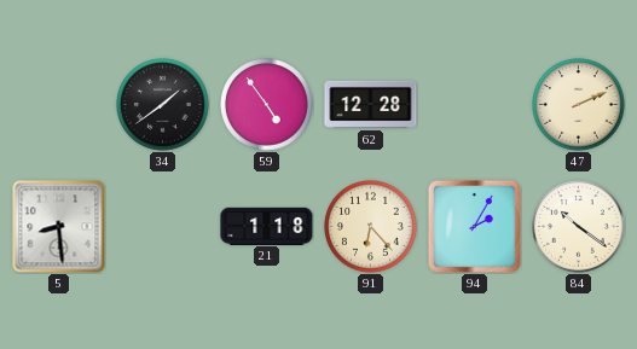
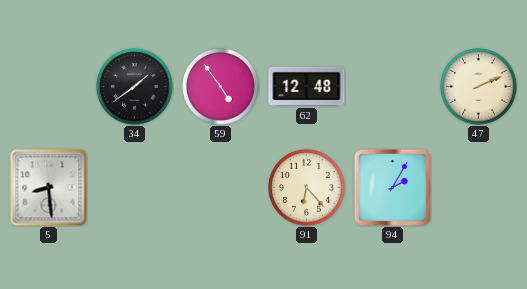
62: 12:28 -> 12:48 (307, 86)
21: 1:18 -> none (267, 226)
84: 10:21 -> none (579, 227)
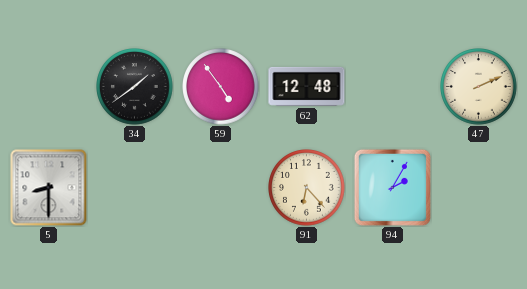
5: 8:29 -> 8:30 (49, 188)
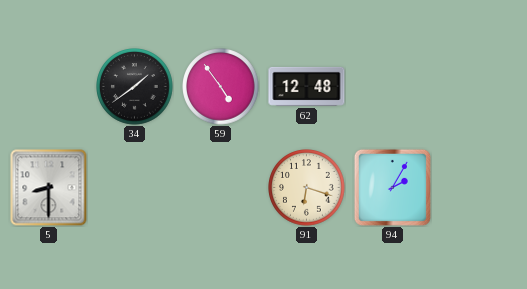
47: 2:11 -> none (479, 87)
91: 6:23 -> 6:18 (307, 188)
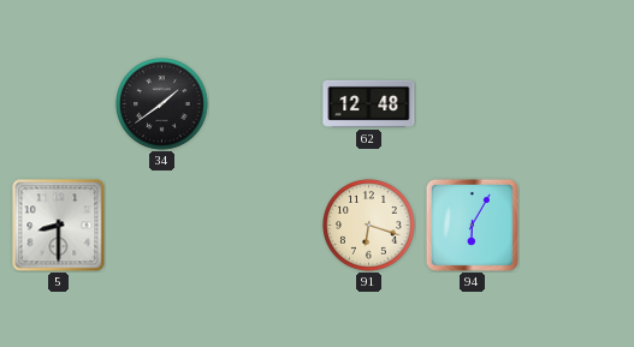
59: 4:54 -> none (221, 87)
94: 2:05 -> 6:05 (472, 225)
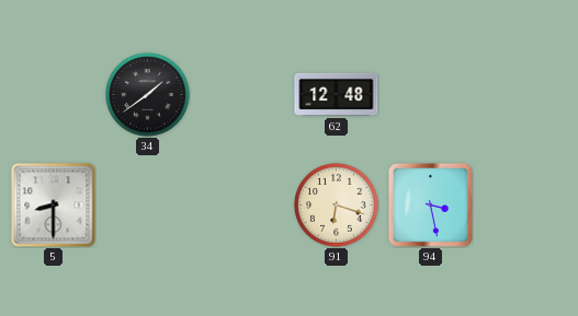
94: 6:05 -> 3:28 (430, 204)
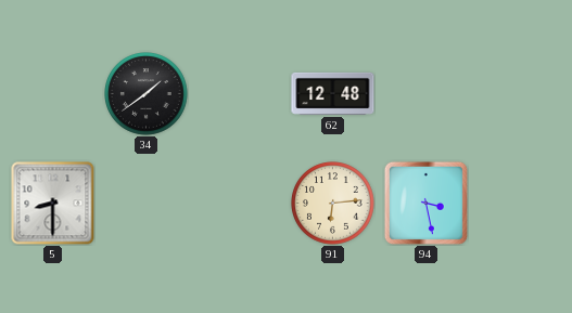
91: 6:18 -> 6:14 (333, 204)
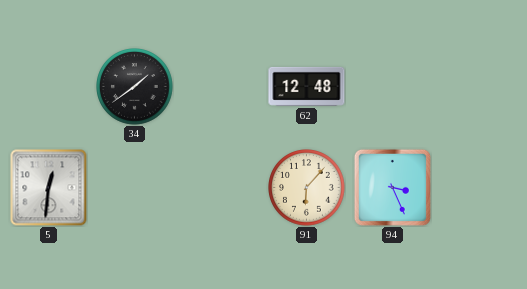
5: 8:30 -> 12:31 (49, 188)
91: 6:14 -> 6:07 (307, 188)
94: 3:28 -> 3:26 (392, 187)
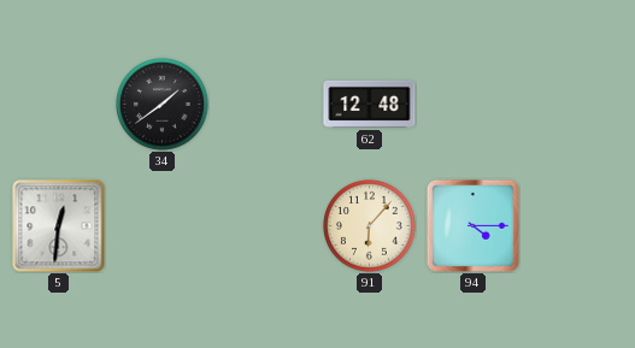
94: 3:26 -> 4:15 (472, 225)
